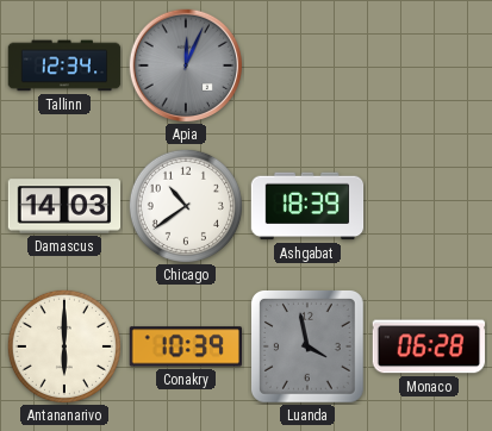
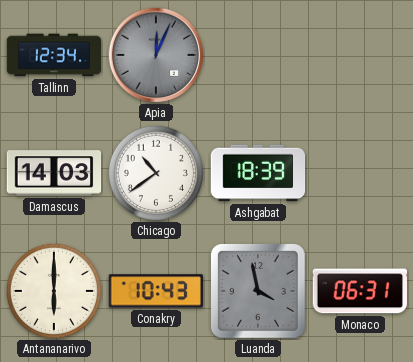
Conakry: 10:39 -> 10:43 (155, 291)
Monaco: 06:28 -> 06:31 (359, 291)
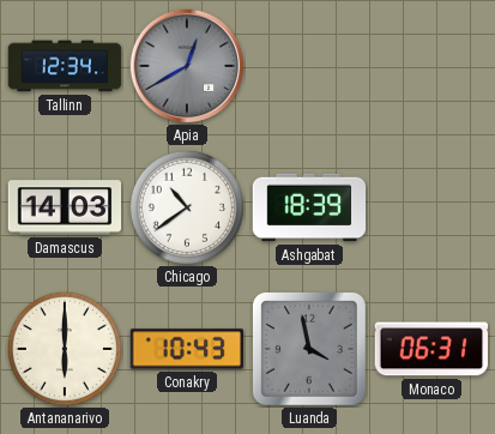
Apia: 12:04 -> 12:40 (186, 65)
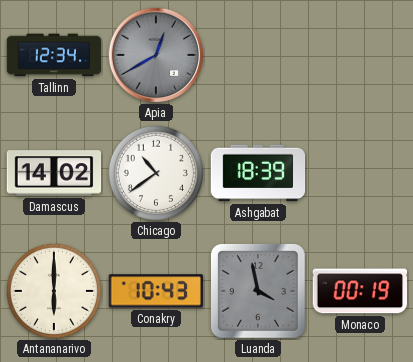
Damascus: 14:03 -> 14:02 (54, 173)
Monaco: 06:31 -> 00:19 (359, 291)
